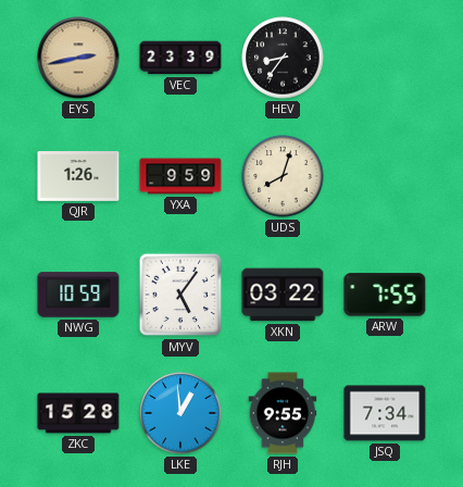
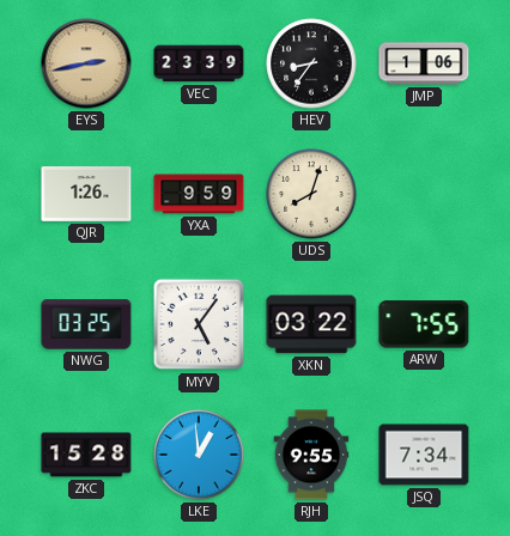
JMP: none -> 1:06 (424, 63)
NWG: 10:59 -> 03:25 (86, 324)
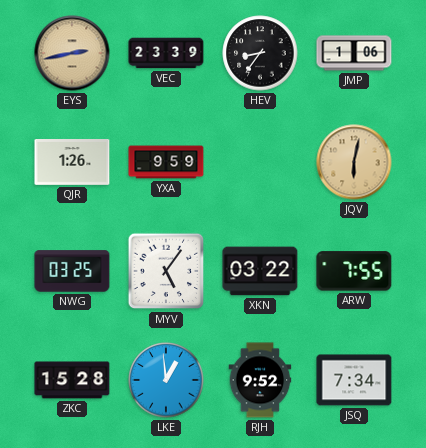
UDS: 8:03 -> none (311, 194)
JQV: none -> 6:02 (354, 162)
RJH: 9:55 -> 9:52 (260, 380)
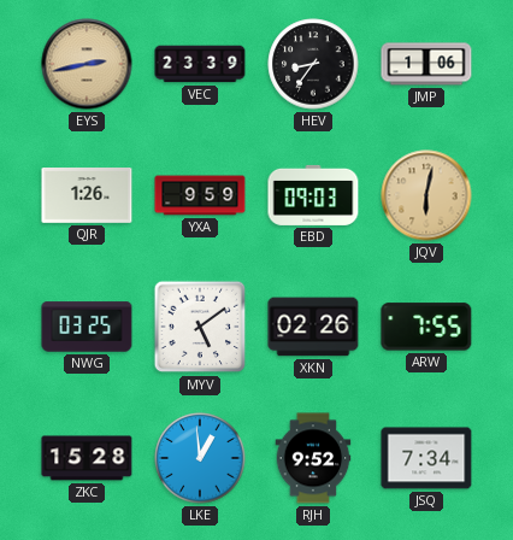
EBD: none -> 09:03 (313, 195)
MYV: 5:06 -> 5:09 (200, 327)
XKN: 03:22 -> 02:26 (313, 327)
